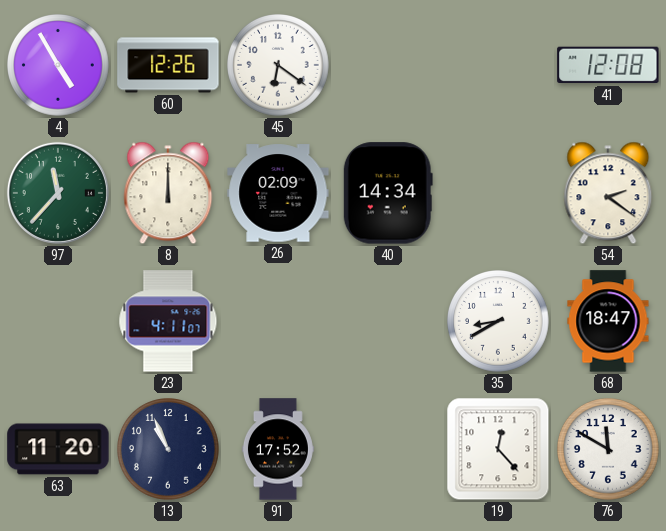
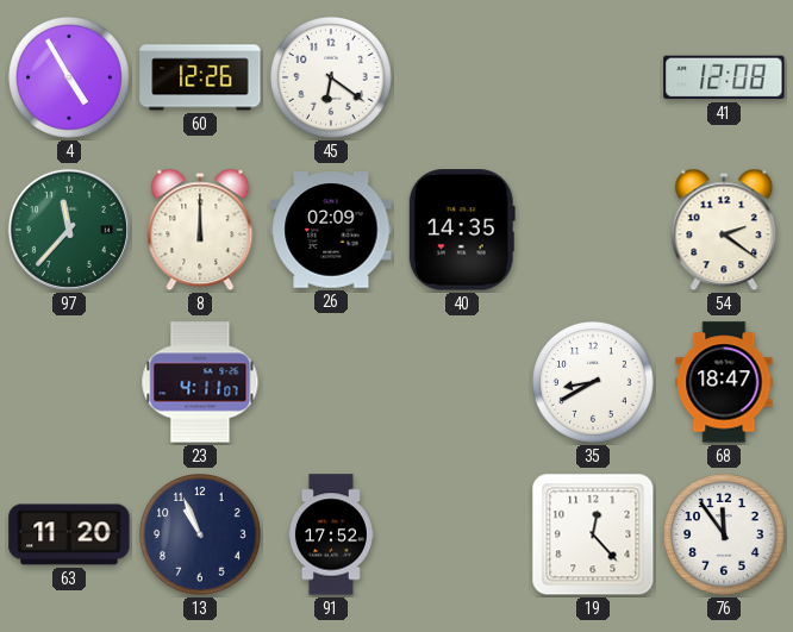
40: 14:34 -> 14:35 (462, 230)
76: 11:50 -> 11:54 (725, 536)
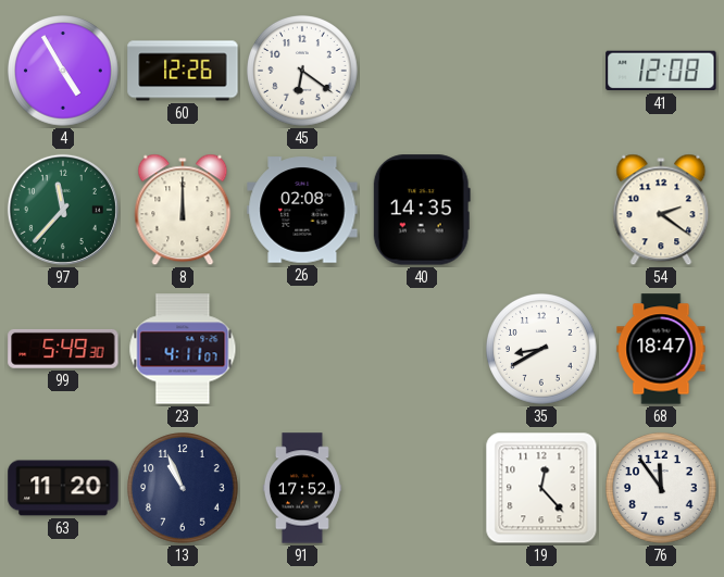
26: 02:09 -> 02:08 (302, 210)
99: none -> 5:49 (63, 349)
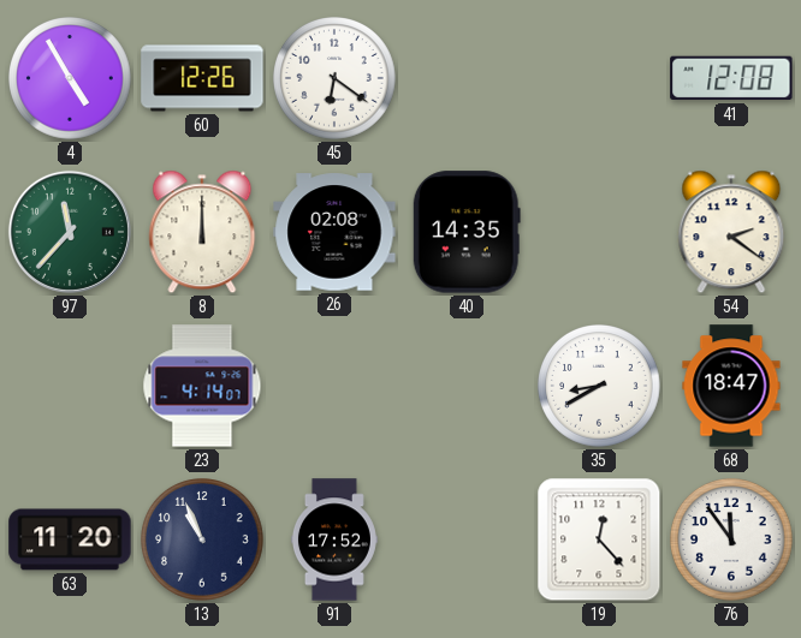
99: 5:49 -> none (63, 349)
23: 4:11 -> 4:14 (202, 386)
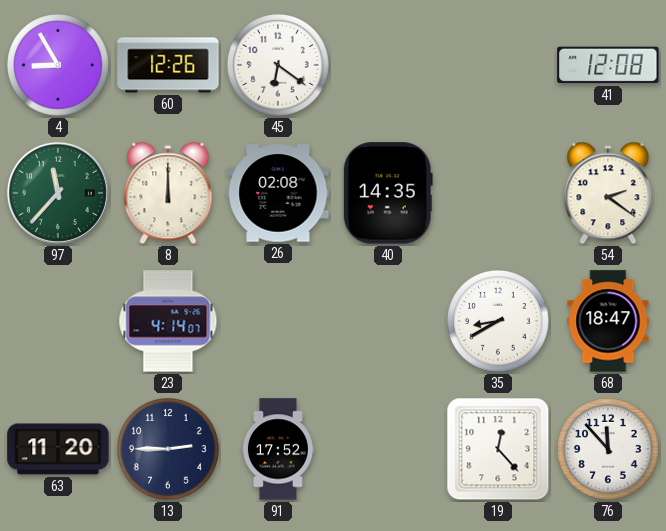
4: 4:55 -> 8:55 (59, 66)
13: 10:56 -> 2:45 (169, 450)
76: 11:54 -> 11:53 (609, 450)
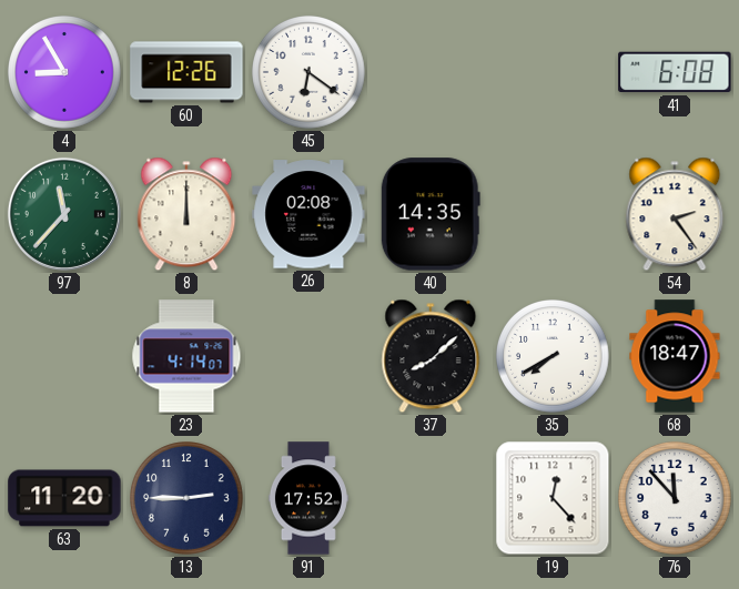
41: 12:08 -> 6:08 (675, 72)
54: 2:21 -> 2:24 (675, 214)
37: none -> 8:08 (431, 356)
35: 8:40 -> 7:40 (554, 357)
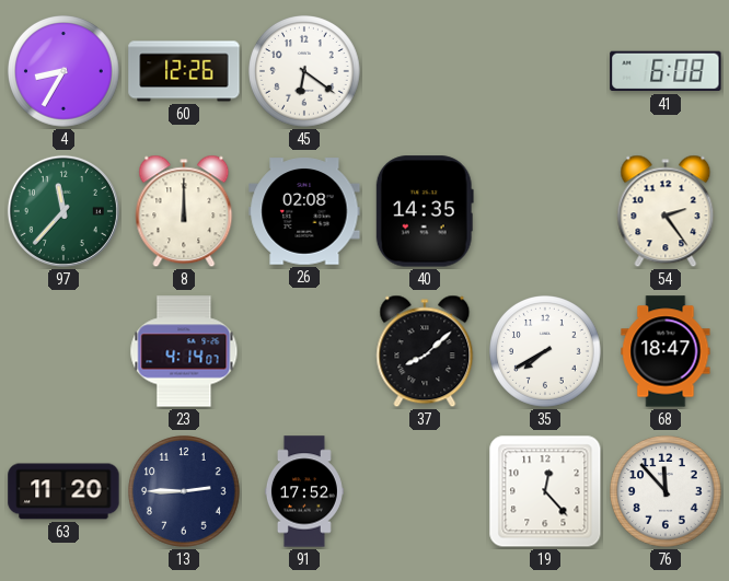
4: 8:55 -> 8:35 (65, 72)
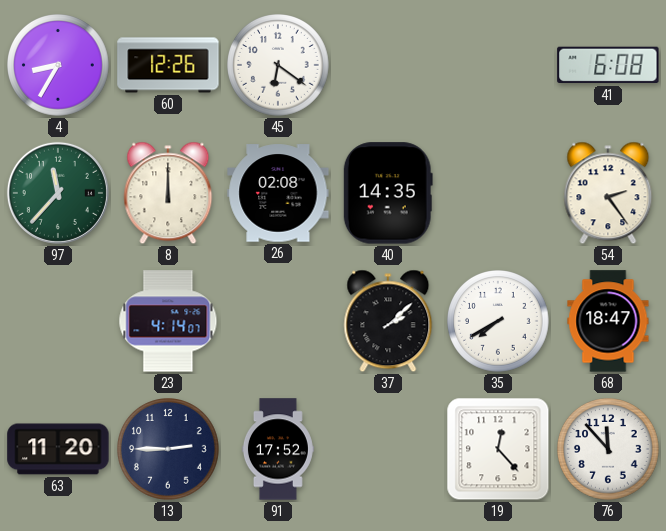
37: 8:08 -> 2:08 (388, 321)
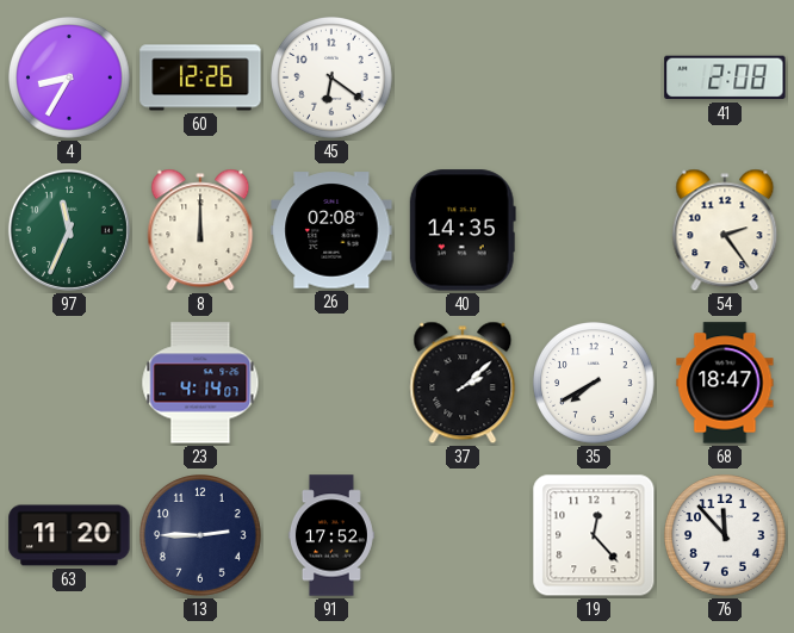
41: 6:08 -> 2:08 (725, 77)
97: 11:37 -> 11:34 (69, 230)
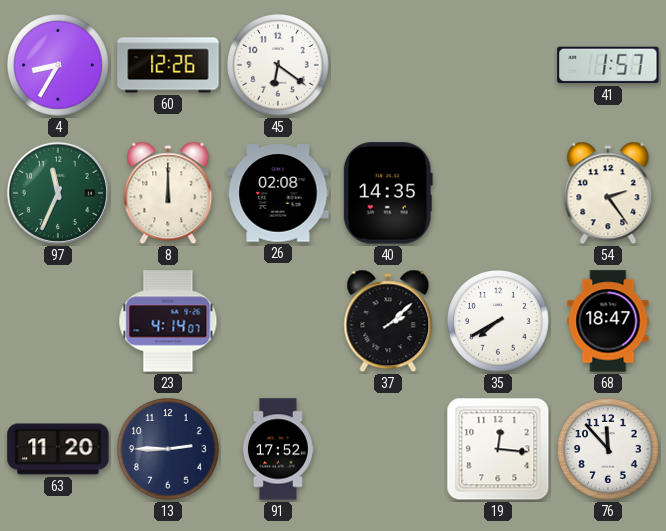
41: 2:08 -> 1:57 (608, 65)
19: 12:23 -> 12:16 (498, 449)
